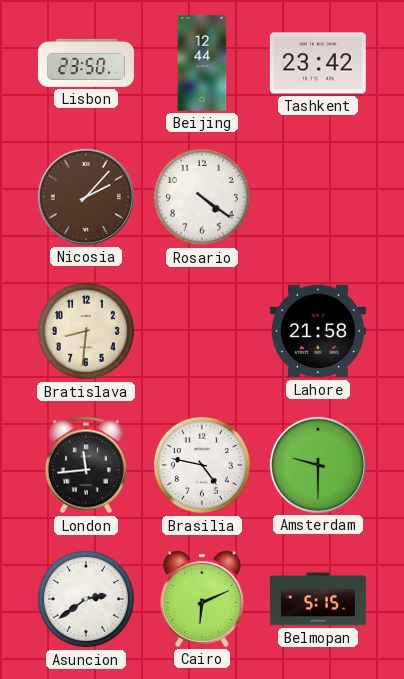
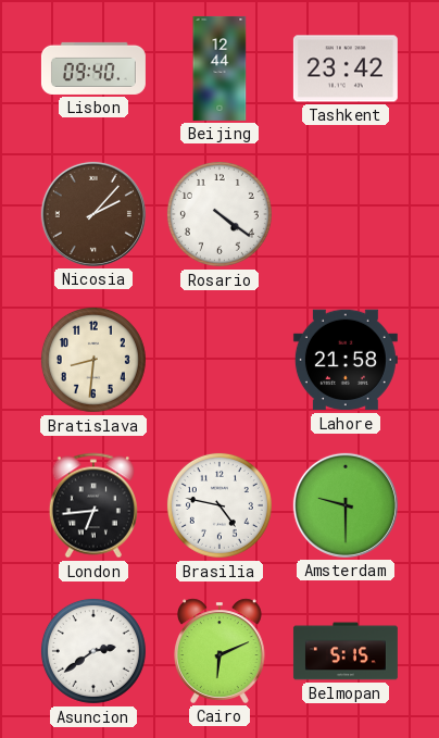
Lisbon: 23:50 -> 09:40 (93, 68)
London: 11:44 -> 6:44 (93, 505)
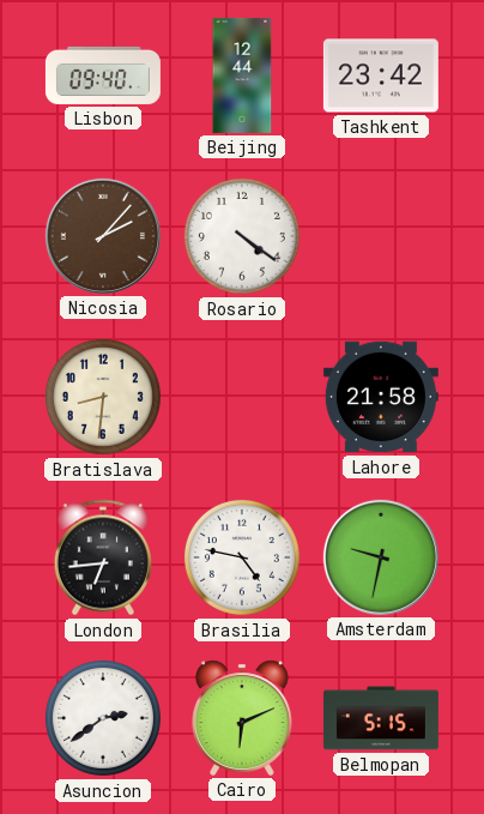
Amsterdam: 9:30 -> 9:32 (381, 557)
